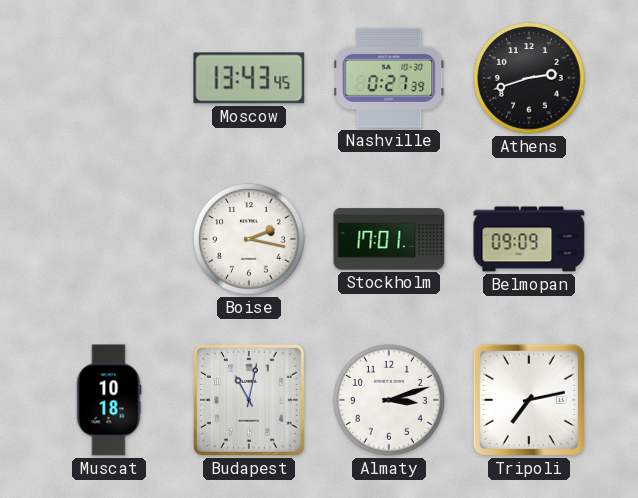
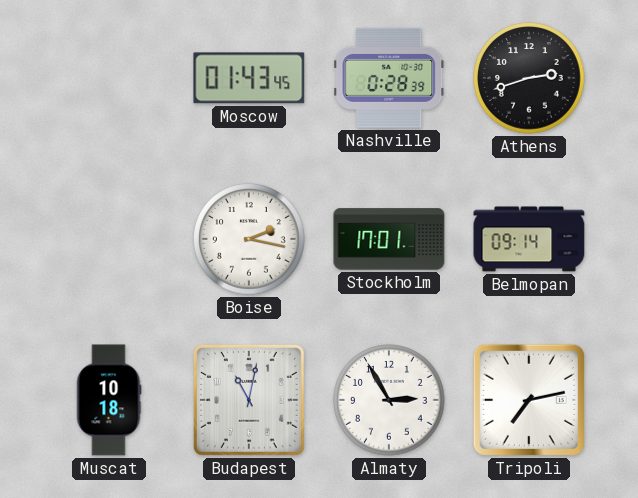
Moscow: 13:43 -> 01:43 (249, 78)
Nashville: 0:27 -> 0:28 (389, 78)
Belmopan: 09:09 -> 09:14 (529, 239)
Almaty: 3:12 -> 2:55 (389, 400)
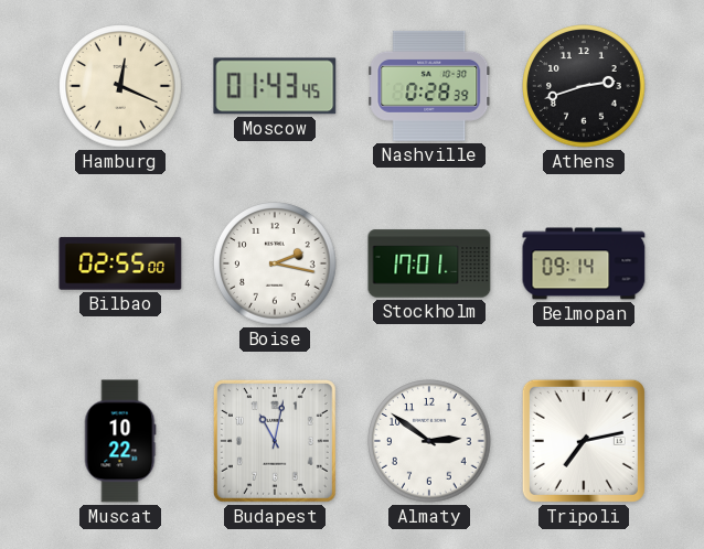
Hamburg: none -> 12:19 (120, 86)
Bilbao: none -> 02:55 (120, 263)
Muscat: 10:18 -> 10:22 (120, 441)
Almaty: 2:55 -> 2:51 (429, 441)
